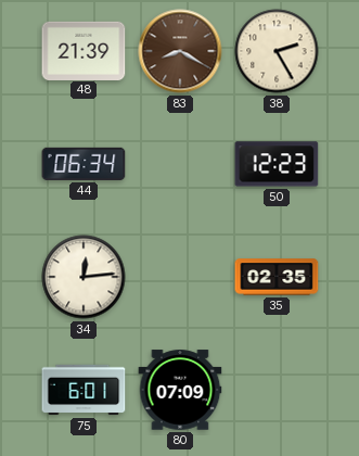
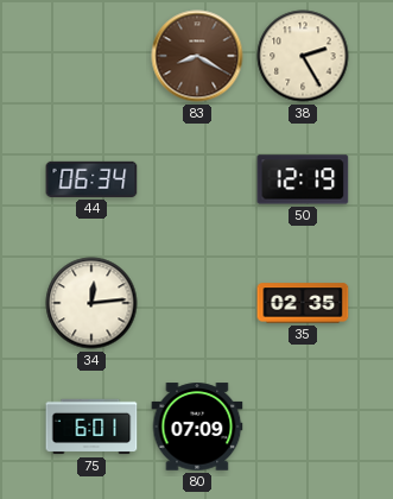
48: 21:39 -> none (84, 50)
50: 12:23 -> 12:19 (303, 179)
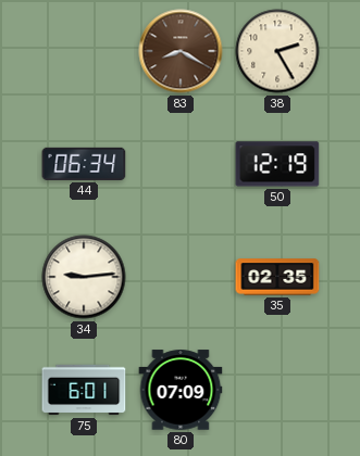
34: 12:14 -> 9:14 (84, 277)
